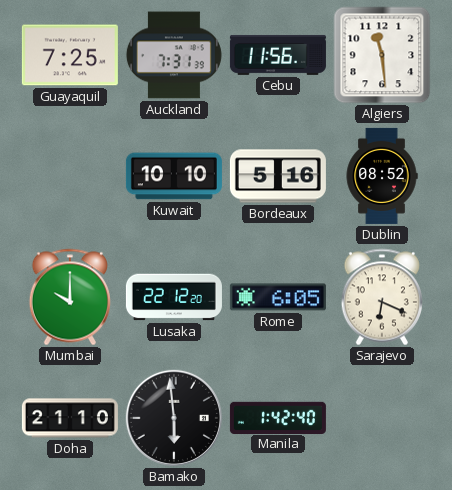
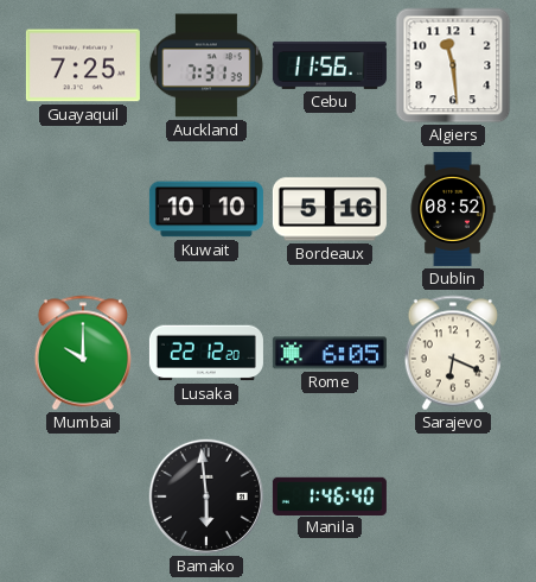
Doha: 21:10 -> none (70, 418)
Manila: 1:42 -> 1:46 (330, 495)
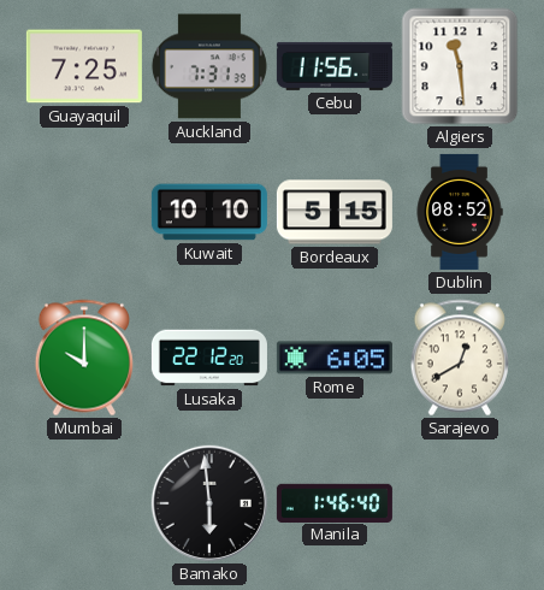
Bordeaux: 5:16 -> 5:15 (335, 212)
Sarajevo: 6:19 -> 12:40 (460, 358)
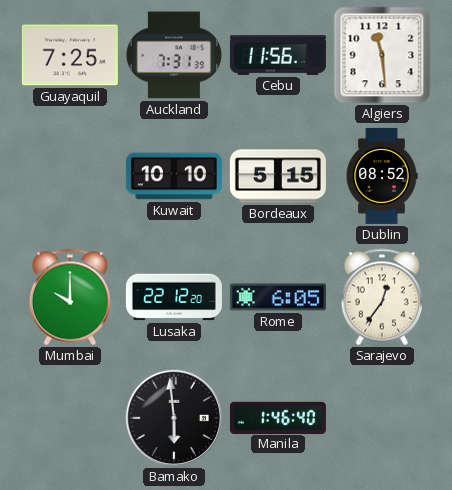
Sarajevo: 12:40 -> 12:36 (382, 297)
